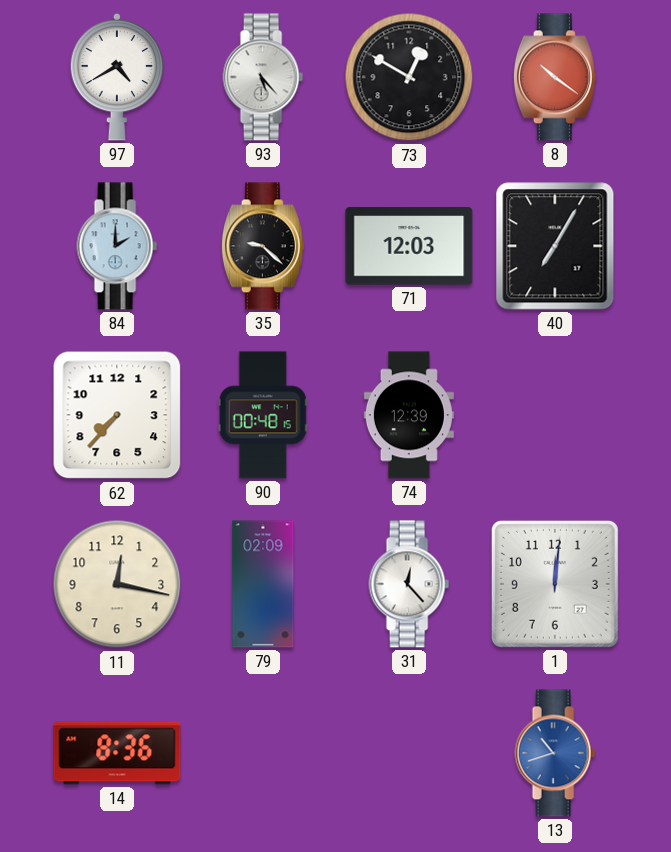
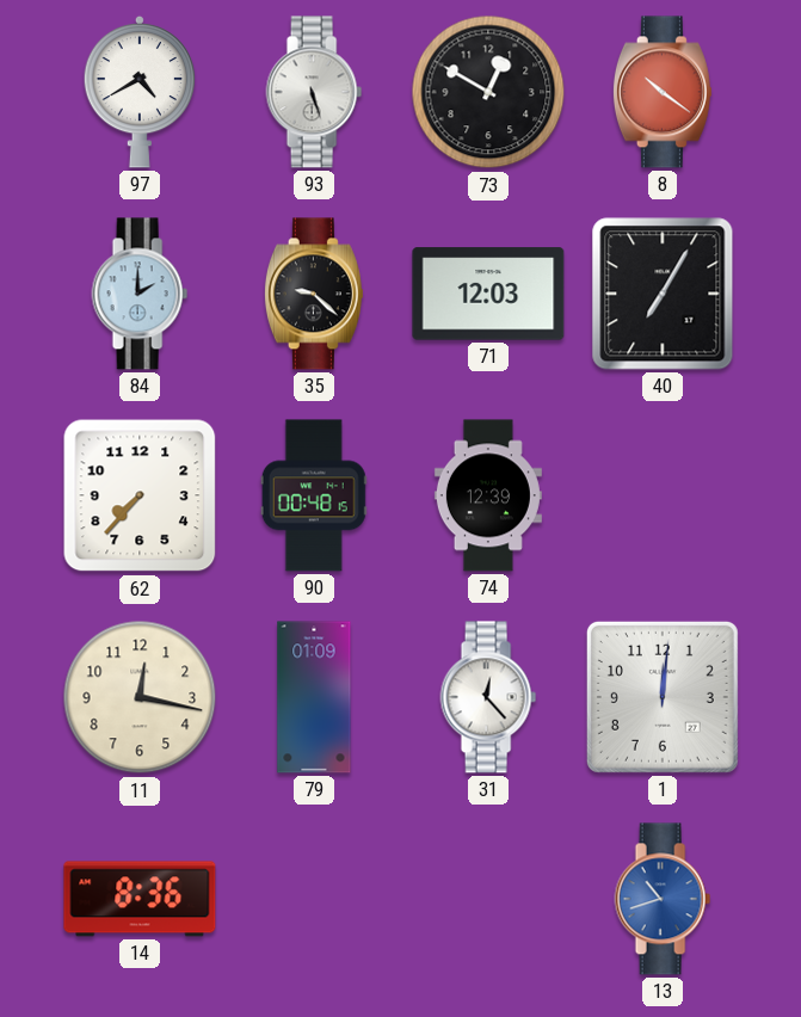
93: 5:23 -> 5:27 (314, 92)
79: 02:09 -> 01:09 (314, 697)
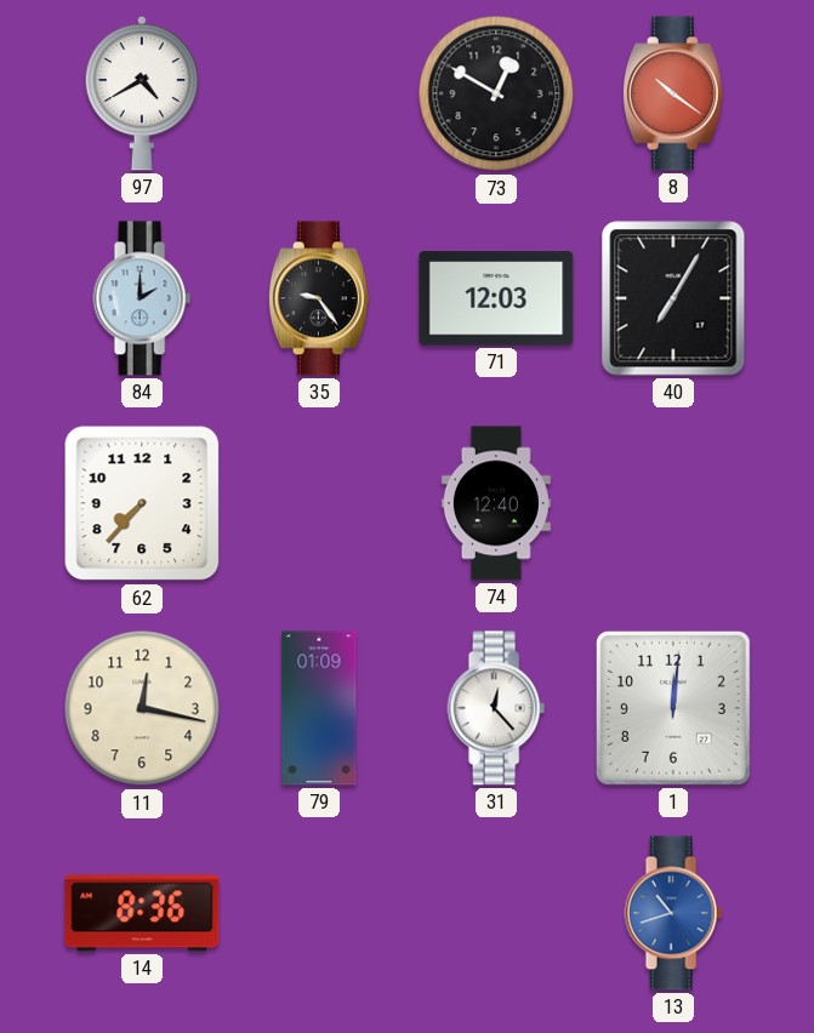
93: 5:27 -> none (314, 92)
35: 9:22 -> 9:24 (319, 298)
90: 00:48 -> none (314, 495)
74: 12:39 -> 12:40 (496, 503)
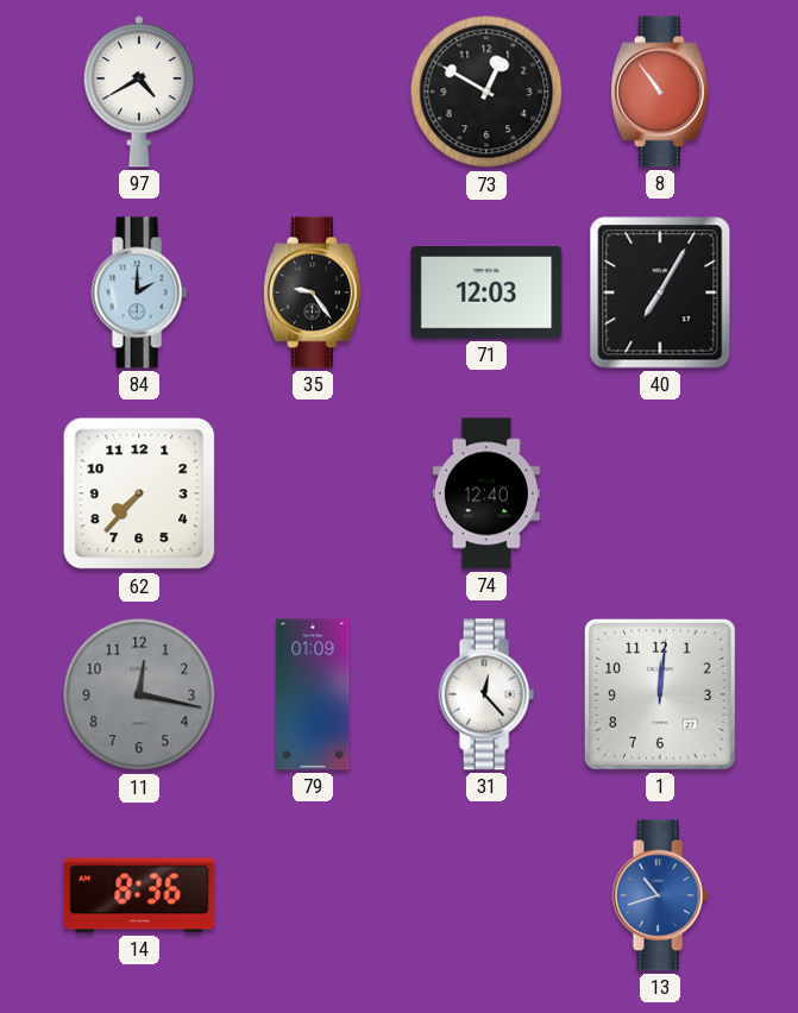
8: 10:21 -> 10:54 (660, 92)
11 dial: cream -> grey (139, 694)
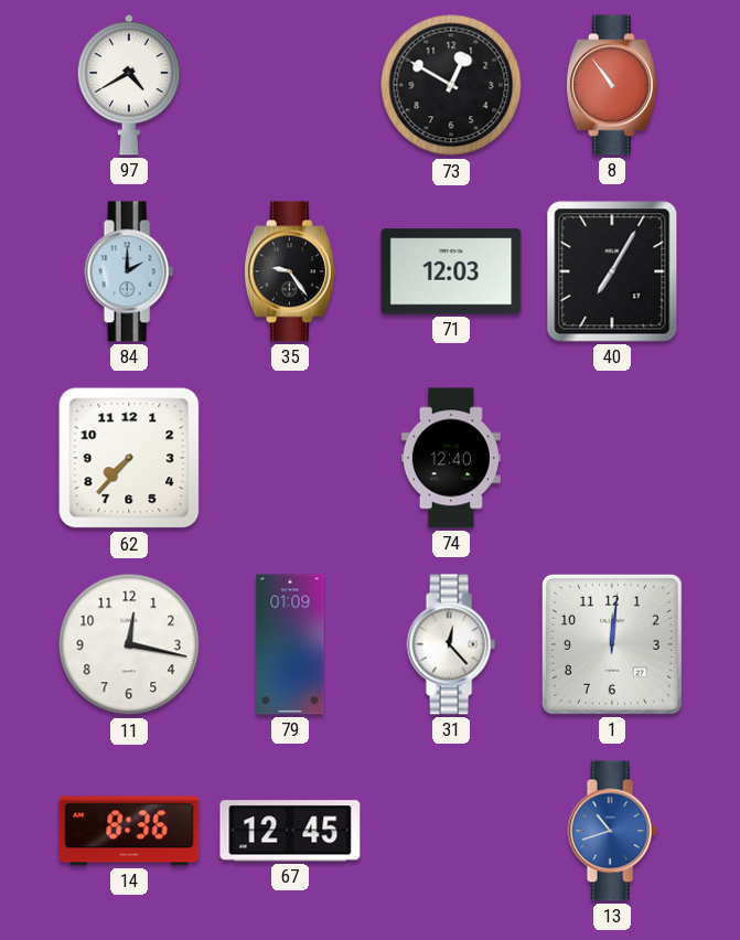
11 dial: grey -> white (129, 644)
67: none -> 12:45 (290, 831)
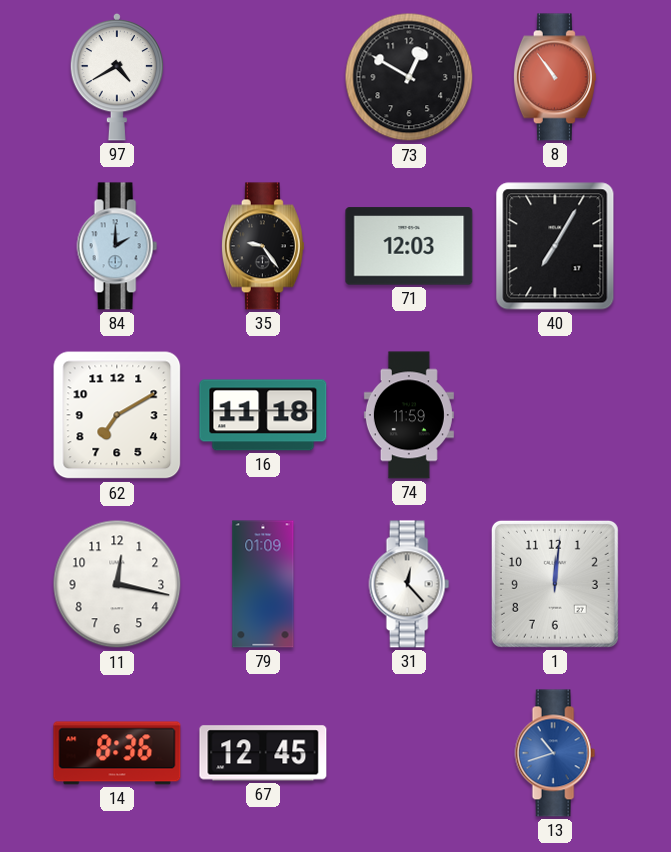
62: 7:37 -> 7:10 (117, 415)
16: none -> 11:18 (263, 415)
74: 12:40 -> 11:59 (409, 415)
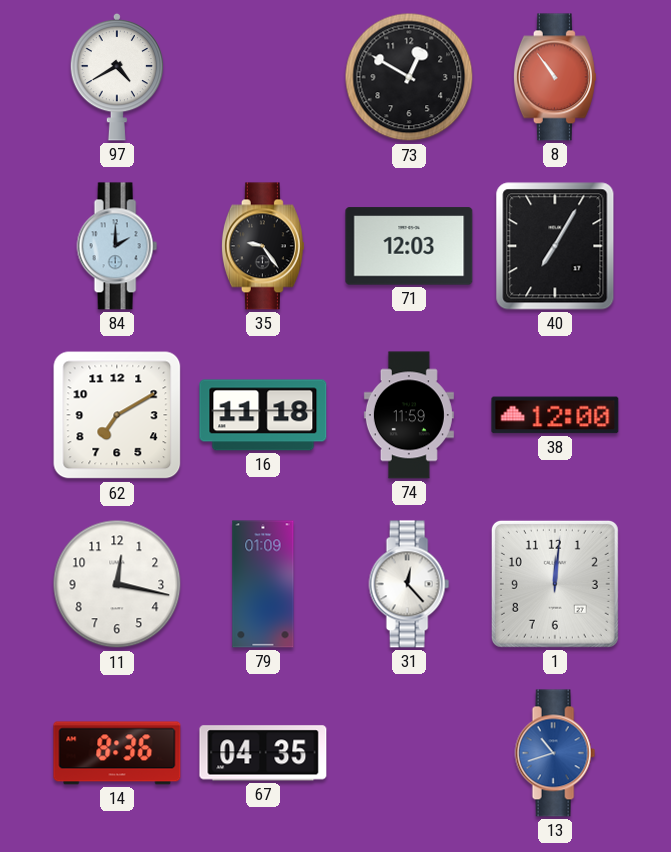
38: none -> 12:00 (555, 415)
67: 12:45 -> 04:35 (263, 753)
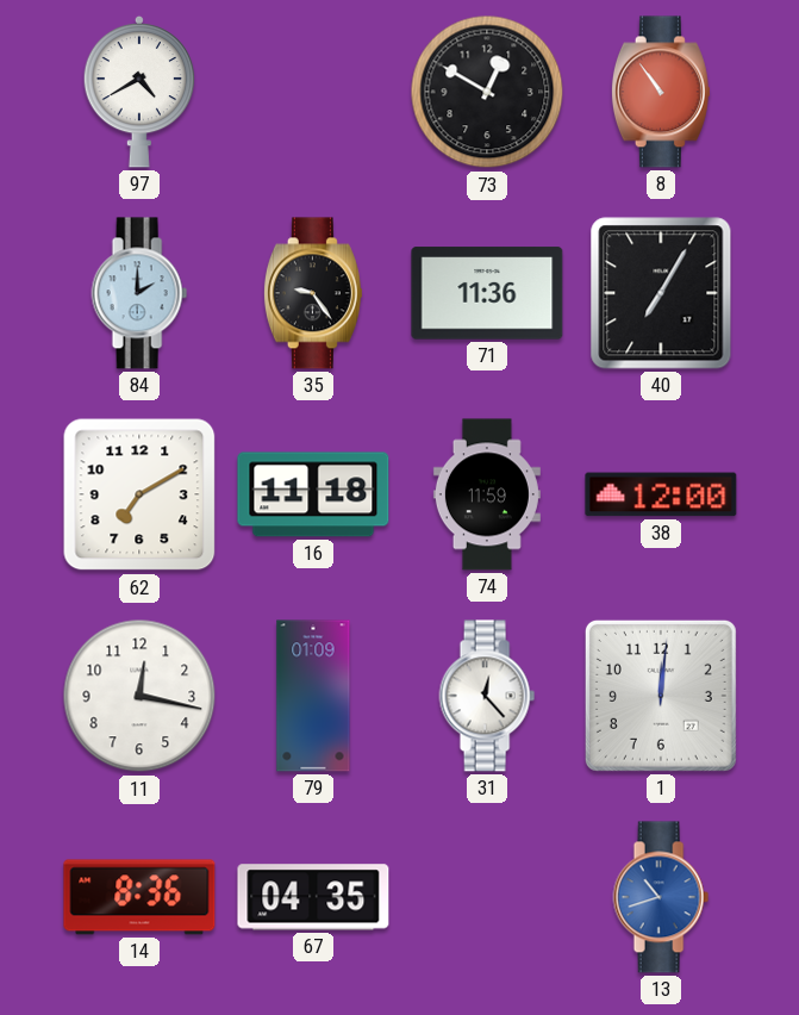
71: 12:03 -> 11:36 (487, 293)
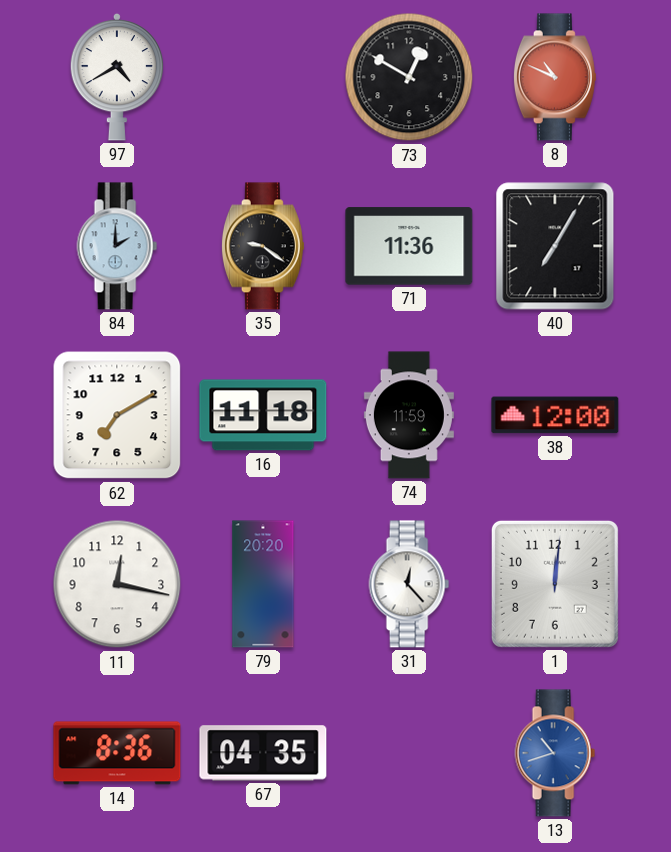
8: 10:54 -> 10:49 (555, 77)
35: 9:24 -> 9:21 (263, 246)
79: 01:09 -> 20:20 (263, 584)
